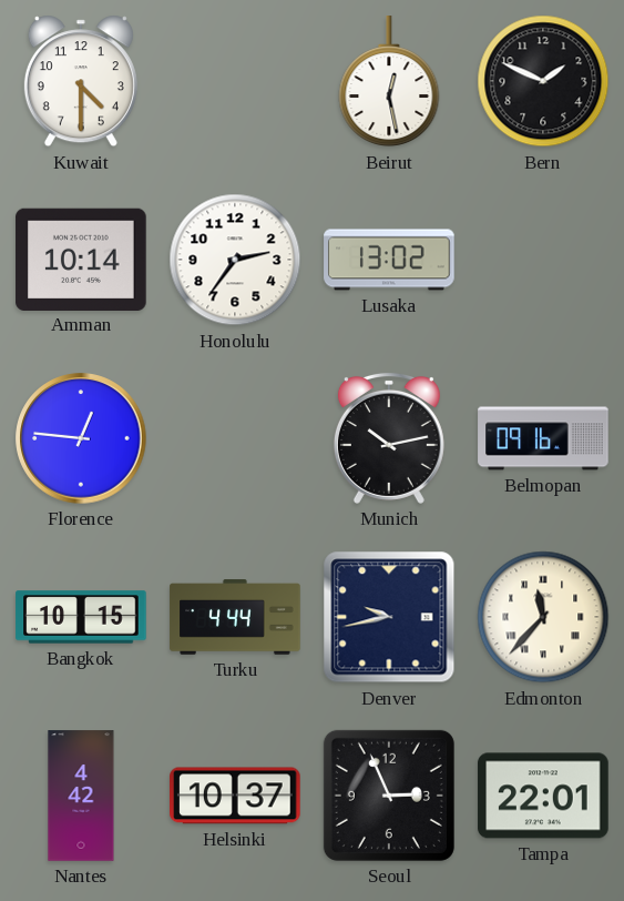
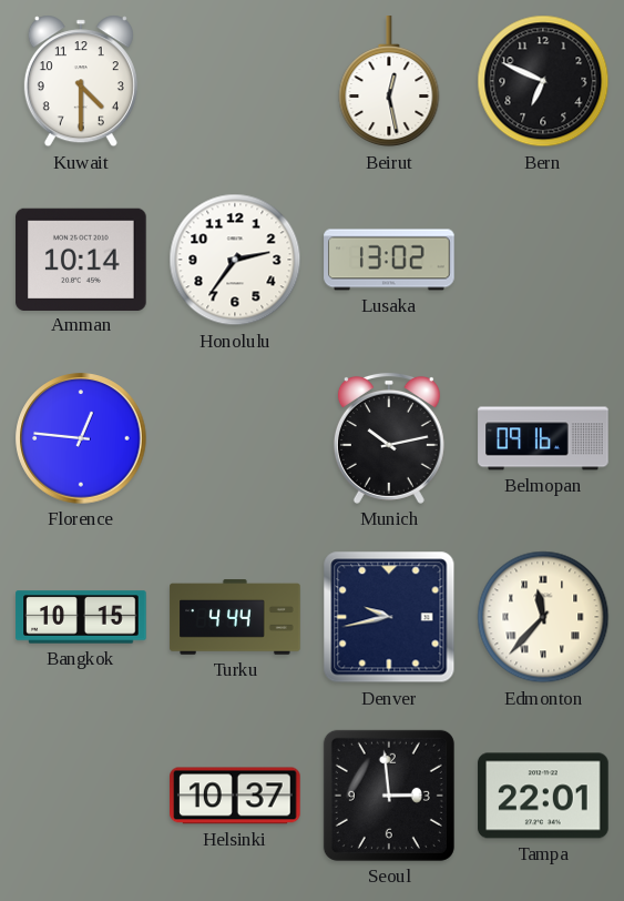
Bern: 1:49 -> 6:49 (543, 81)
Nantes: 4:42 -> none (81, 796)
Seoul: 2:56 -> 2:59 (389, 796)
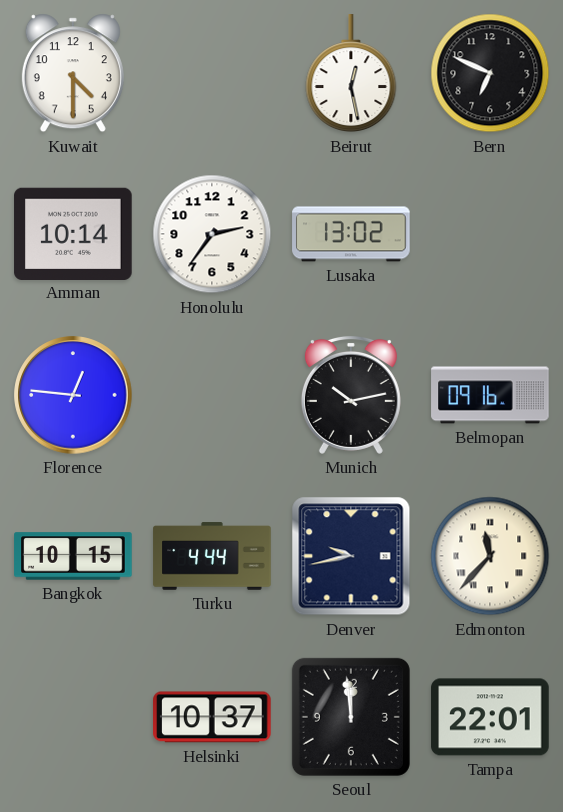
Seoul: 2:59 -> 11:59 (351, 717)
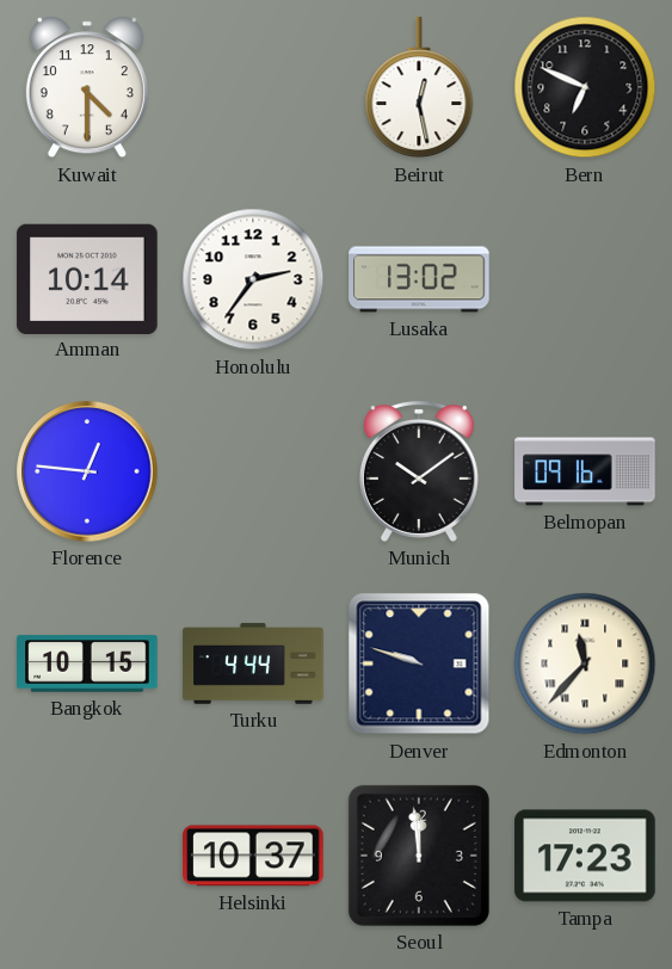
Munich: 10:13 -> 10:09 (419, 471)
Denver: 9:43 -> 9:48 (419, 664)
Tampa: 22:01 -> 17:23 (585, 856)
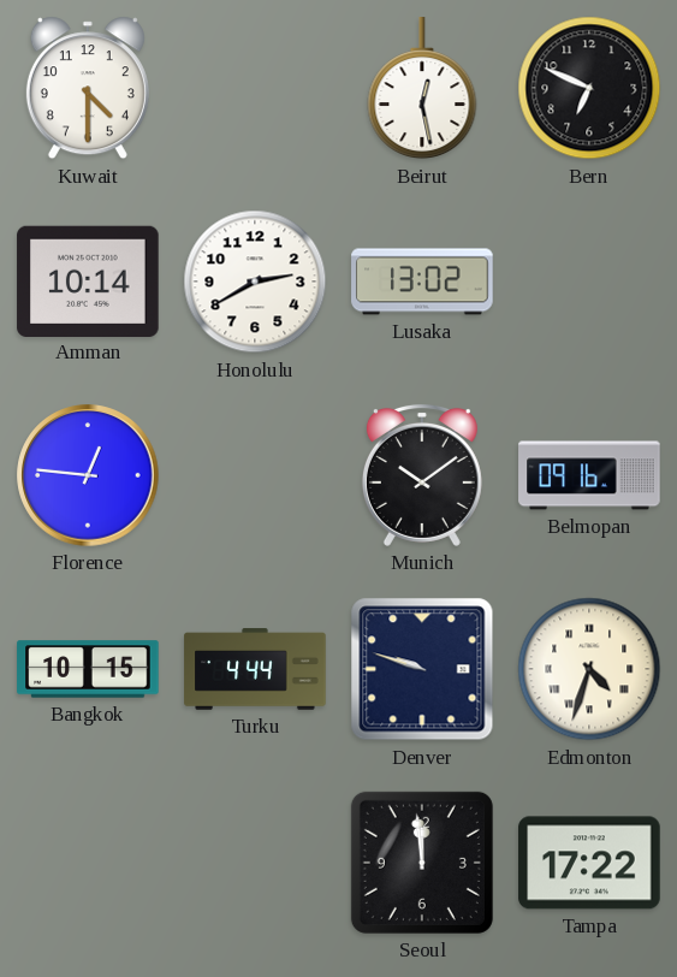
Honolulu: 2:36 -> 2:40 (255, 282)
Edmonton: 11:37 -> 4:33 (589, 669)
Helsinki: 10:37 -> none (253, 856)
Tampa: 17:23 -> 17:22 (589, 863)
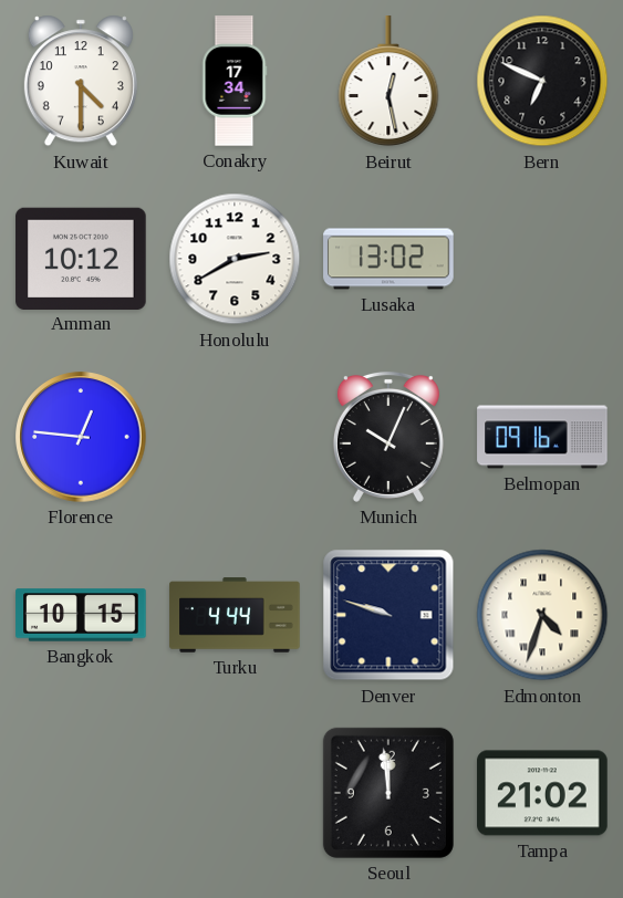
Conakry: none -> 17:34 (235, 81)
Amman: 10:14 -> 10:12 (81, 258)
Munich: 10:09 -> 10:04 (388, 437)
Tampa: 17:22 -> 21:02 (542, 793)
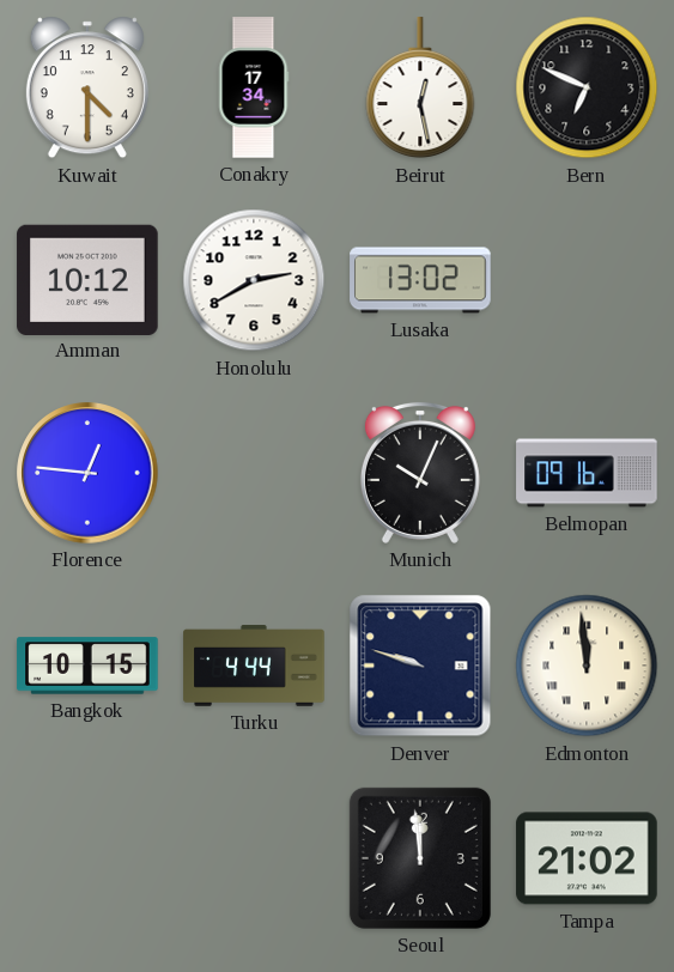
Edmonton: 4:33 -> 11:59 (587, 666)
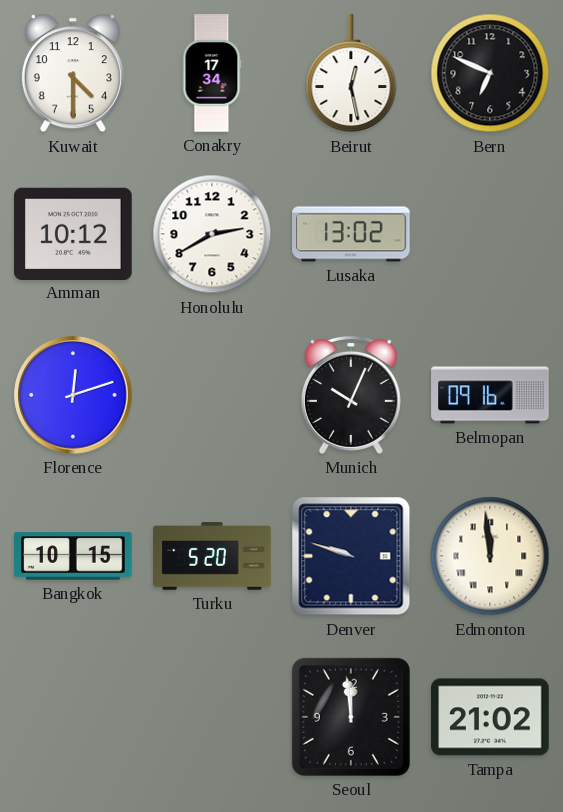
Florence: 12:46 -> 12:12 (73, 395)
Turku: 4:44 -> 5:20 (212, 556)
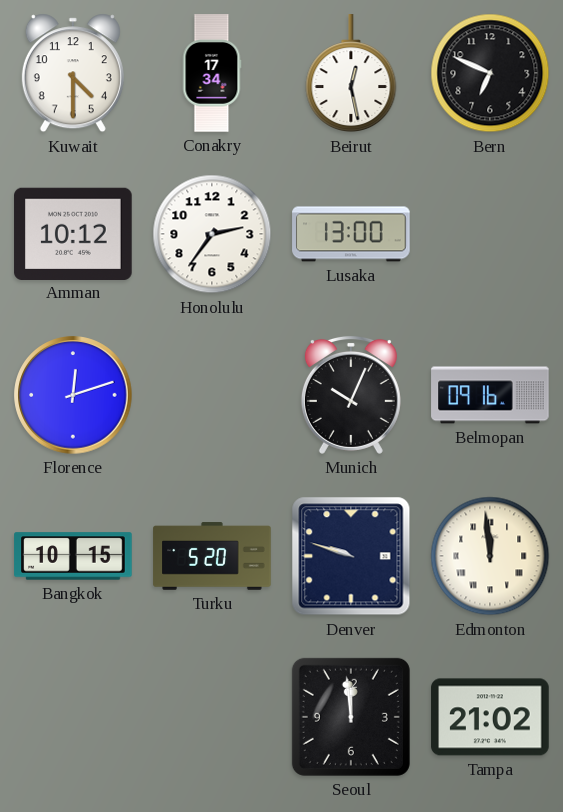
Honolulu: 2:40 -> 2:36 (212, 234)
Lusaka: 13:02 -> 13:00 (351, 234)
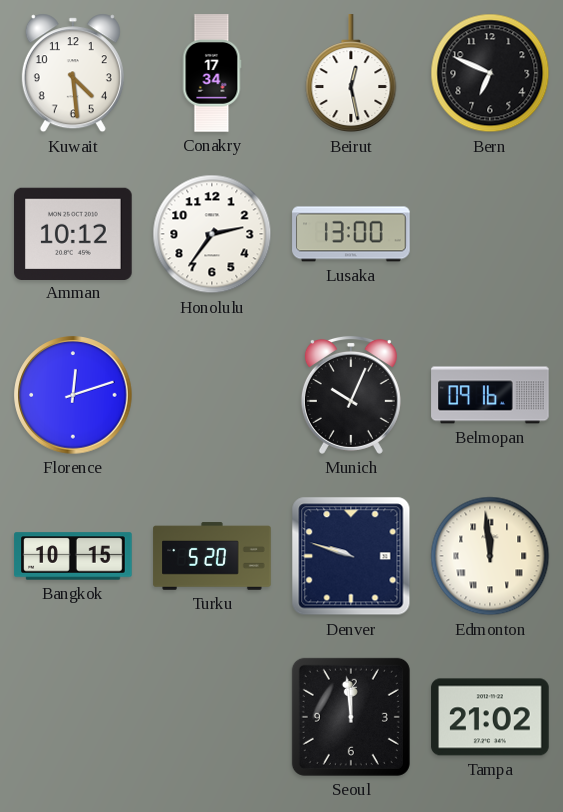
Kuwait: 4:30 -> 4:29 (73, 73)
